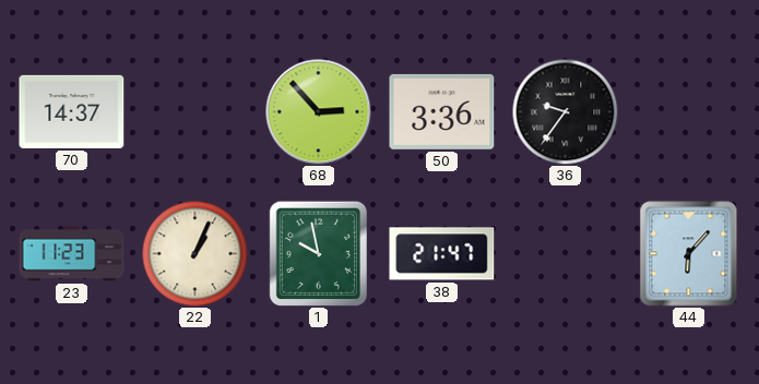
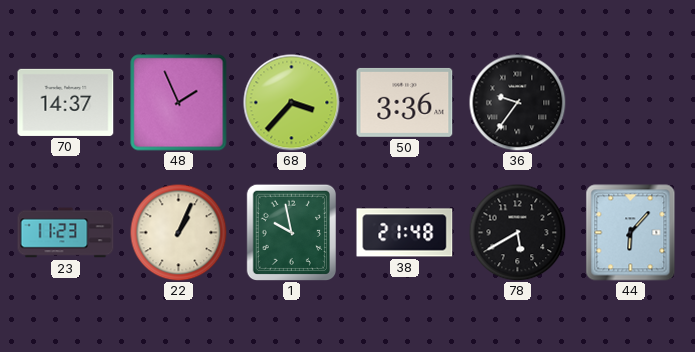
48: none -> 1:56 (179, 103)
68: 2:53 -> 3:37 (292, 103)
38: 21:47 -> 21:48 (405, 233)
78: none -> 5:40 (517, 232)
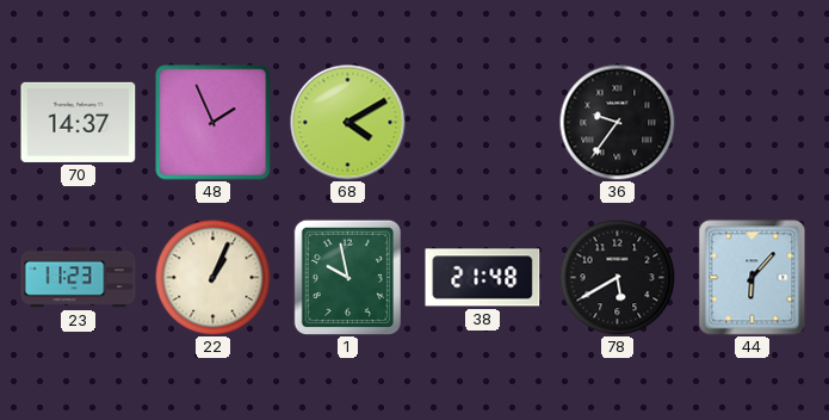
68: 3:37 -> 4:10 (348, 123)
50: 3:36 -> none (405, 102)
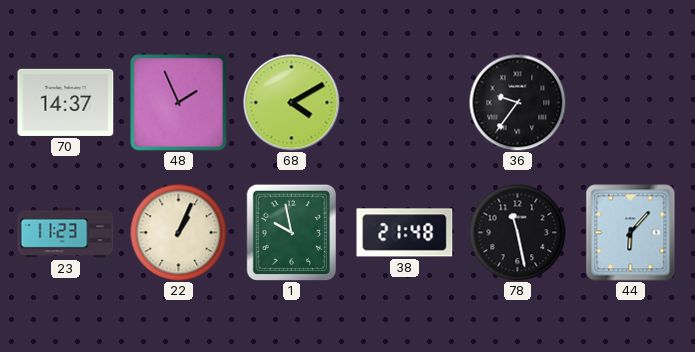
78: 5:40 -> 11:28 (517, 232)
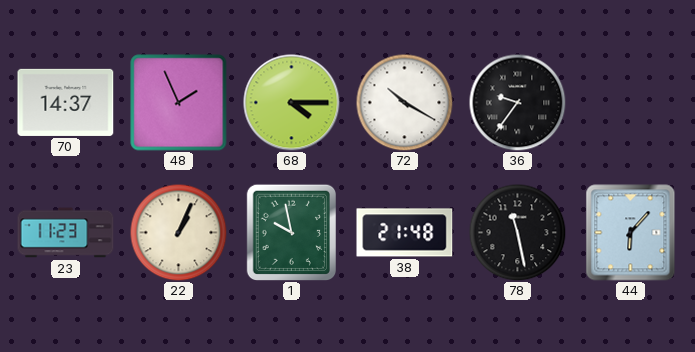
68: 4:10 -> 4:15 (292, 103)
72: none -> 10:20 (404, 102)
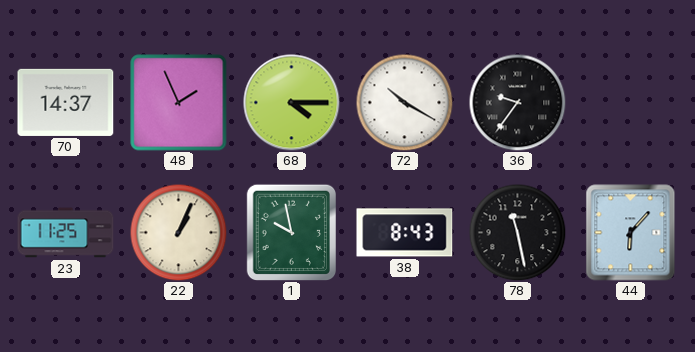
23: 11:23 -> 11:25 (66, 233)
38: 21:48 -> 8:43 (405, 233)
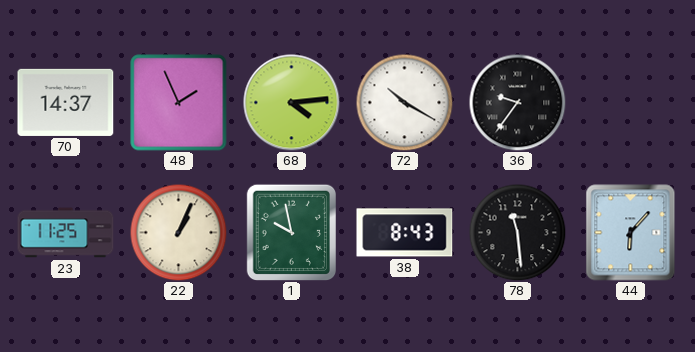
68: 4:15 -> 4:14 (292, 103)
78: 11:28 -> 11:29 (517, 232)
